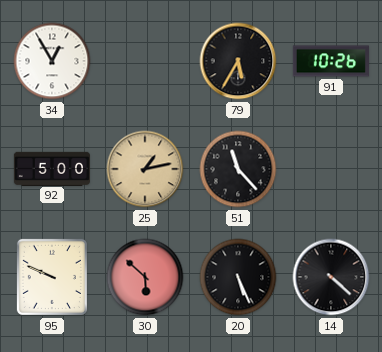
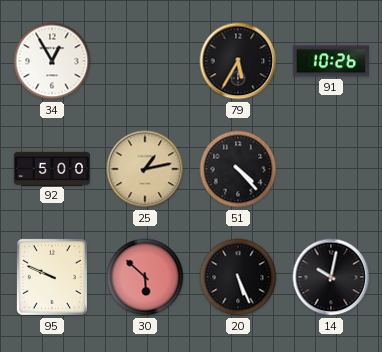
51: 11:23 -> 4:23 (238, 169)
14: 4:22 -> 10:02 (331, 277)
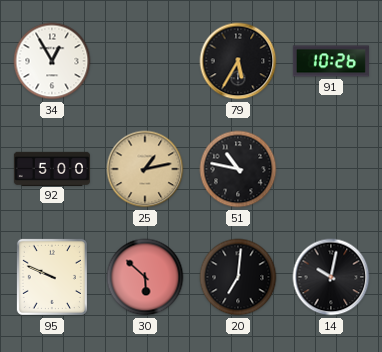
51: 4:23 -> 10:47 (238, 169)
20: 5:26 -> 7:01 (238, 277)
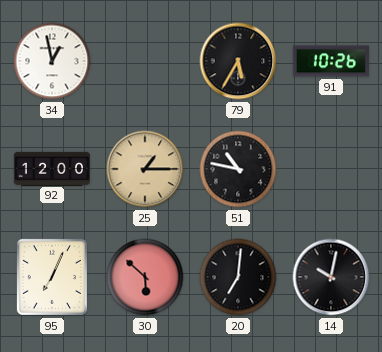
34: 12:55 -> 12:58 (52, 61)
92: 5:00 -> 12:00 (52, 168)
25: 1:13 -> 1:15 (145, 169)
95: 9:49 -> 7:04 (52, 277)
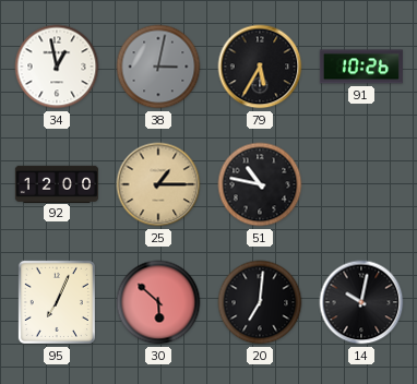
38: none -> 3:02 (158, 67)
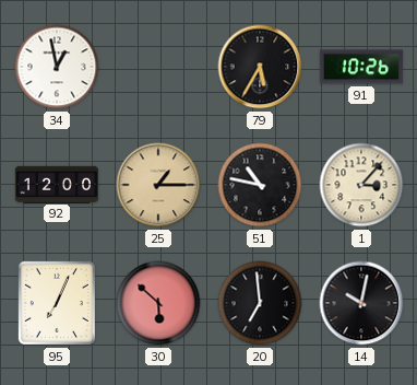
38: 3:02 -> none (158, 67)
1: none -> 3:07 (361, 185)
20: 7:01 -> 6:59 (260, 303)
